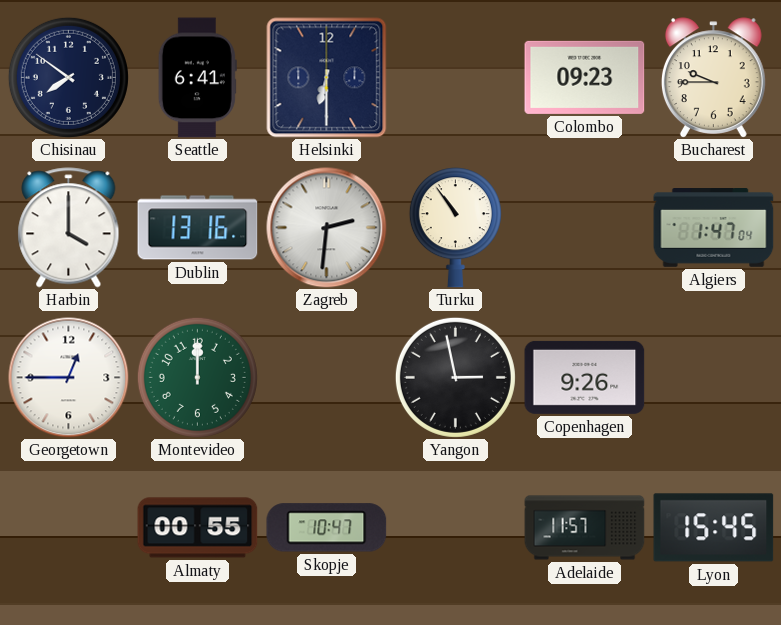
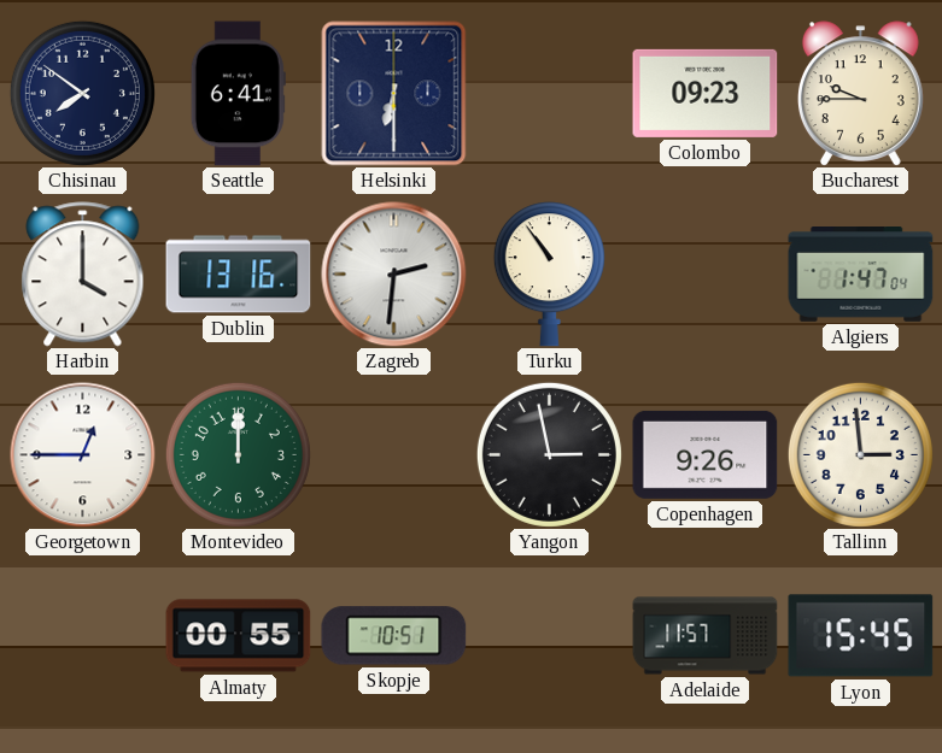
Tallinn: none -> 2:59 (860, 454)
Skopje: 10:47 -> 10:51 (394, 636)
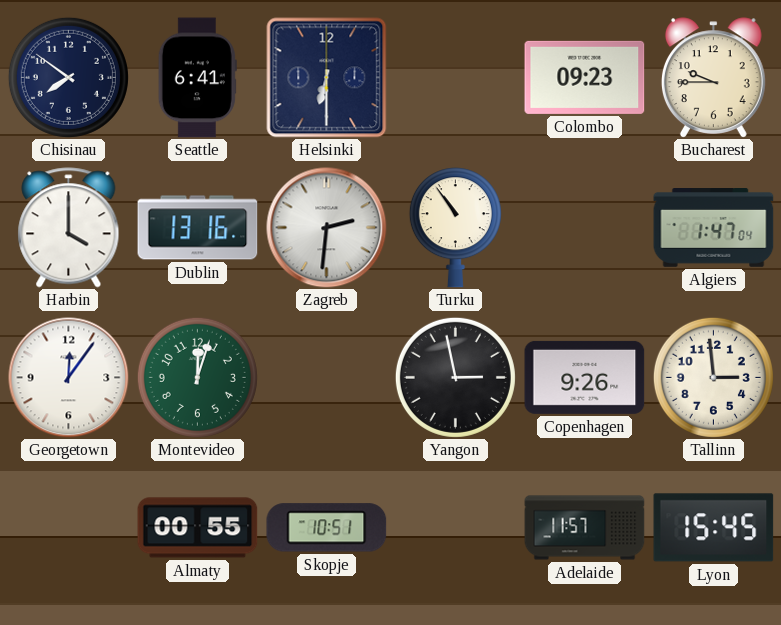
Georgetown: 12:45 -> 12:06 (69, 378)
Montevideo: 12:00 -> 12:03 (197, 377)
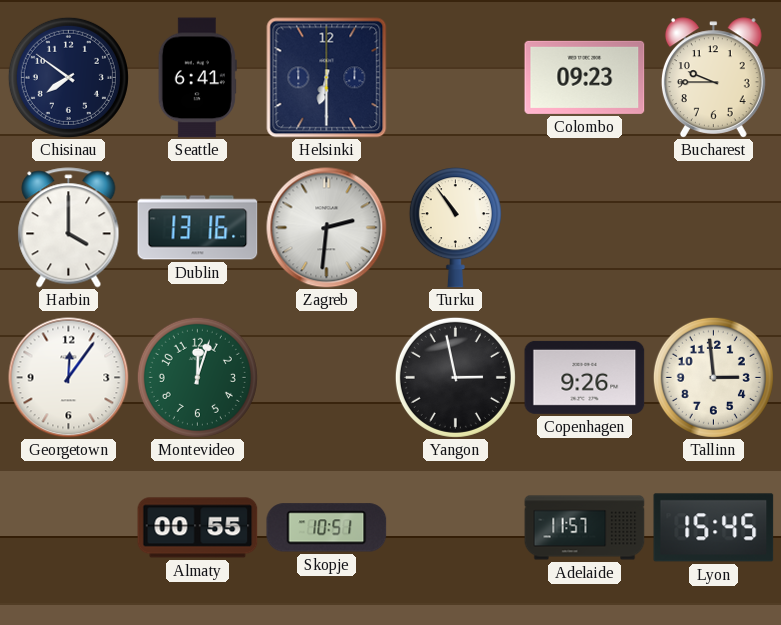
Algiers: 1:47 -> none (714, 228)
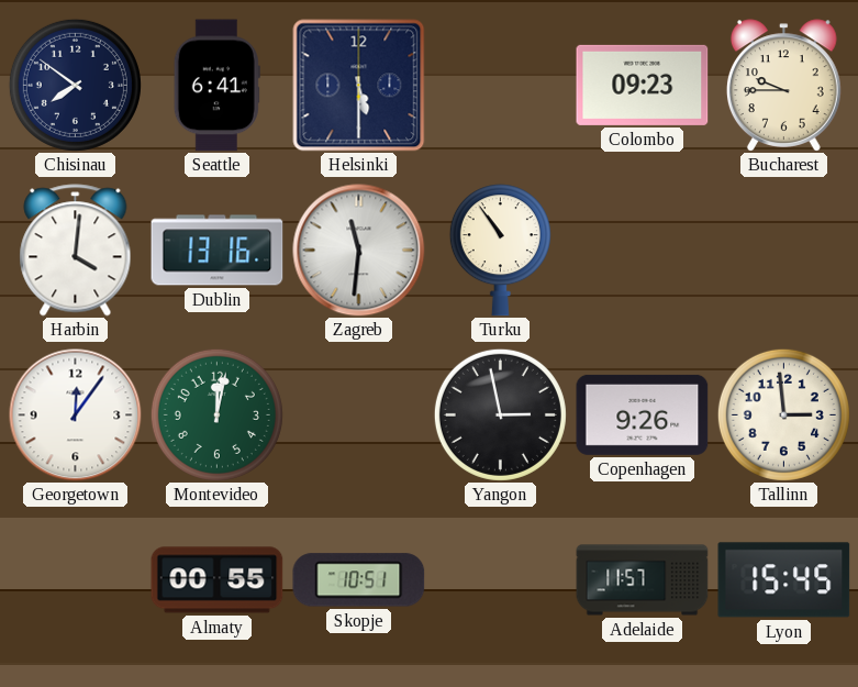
Helsinki: 6:30 -> 5:30 (359, 86)
Harbin: 4:00 -> 4:01 (76, 251)
Zagreb: 2:31 -> 11:31 (359, 251)
Montevideo: 12:03 -> 12:02 (216, 414)
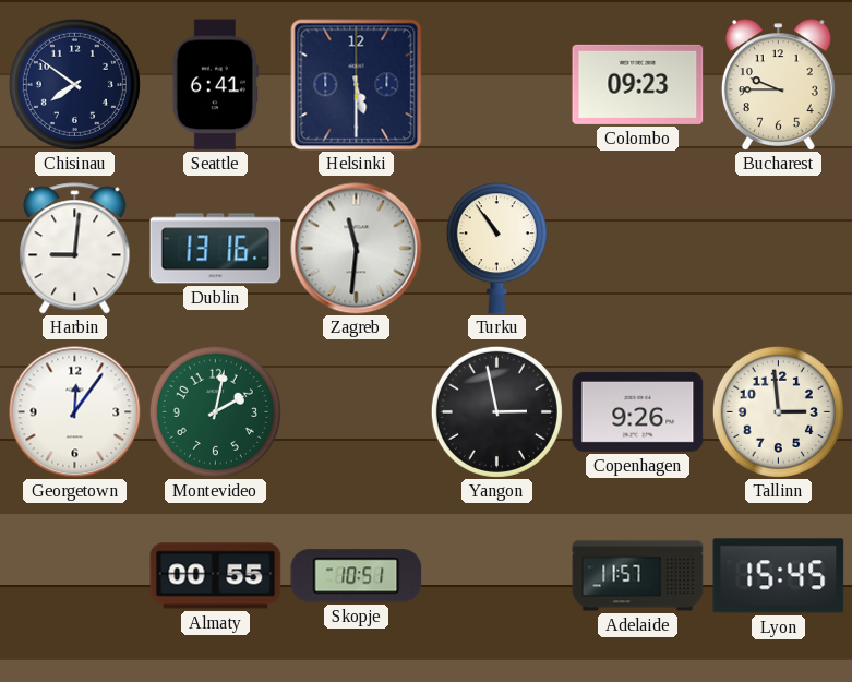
Harbin: 4:01 -> 9:01 (75, 249)
Montevideo: 12:02 -> 2:02 (215, 411)
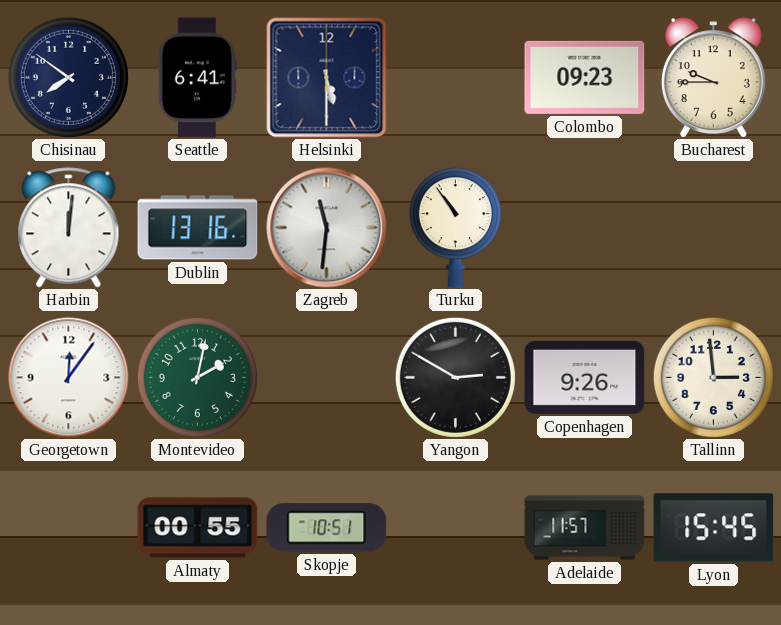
Harbin: 9:01 -> 12:01 (69, 228)
Yangon: 2:58 -> 2:50 (455, 377)
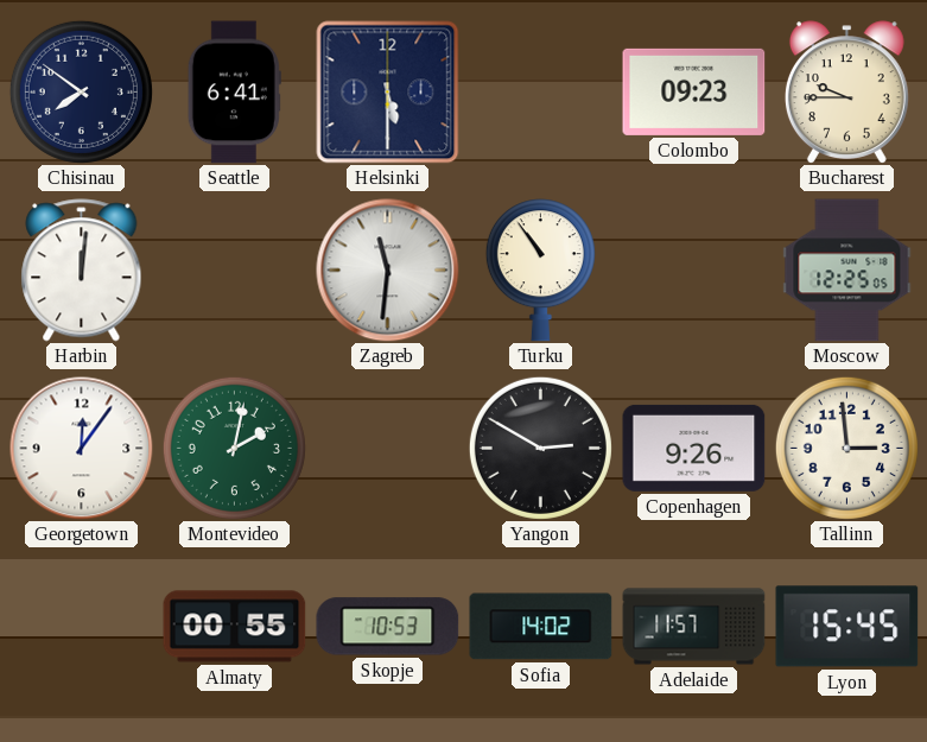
Dublin: 13:16 -> none (198, 228)
Moscow: none -> 12:25 (847, 271)
Skopje: 10:51 -> 10:53 (388, 627)
Sofia: none -> 14:02 (541, 627)
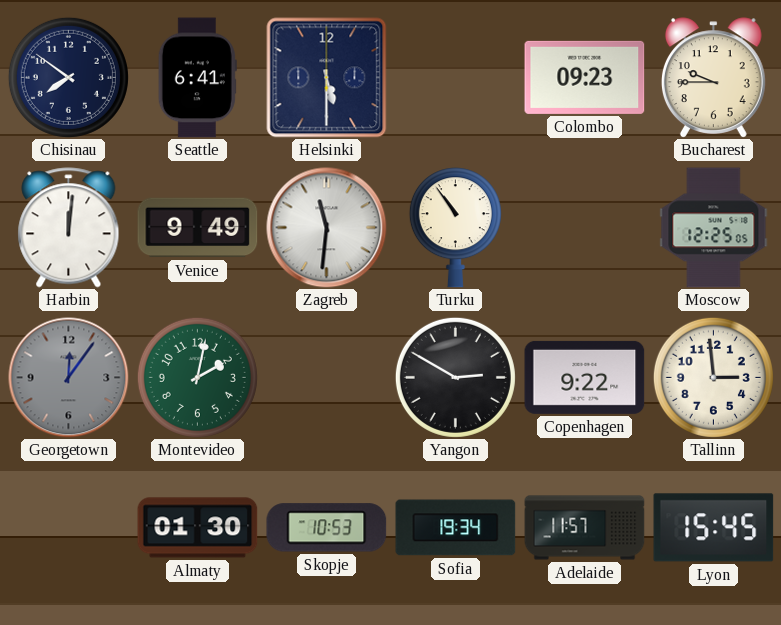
Venice: none -> 9:49 (198, 228)
Georgetown dial: white -> grey (69, 378)
Copenhagen: 9:26 -> 9:22 (585, 377)
Almaty: 00:55 -> 01:30 (198, 528)
Sofia: 14:02 -> 19:34 (456, 528)
